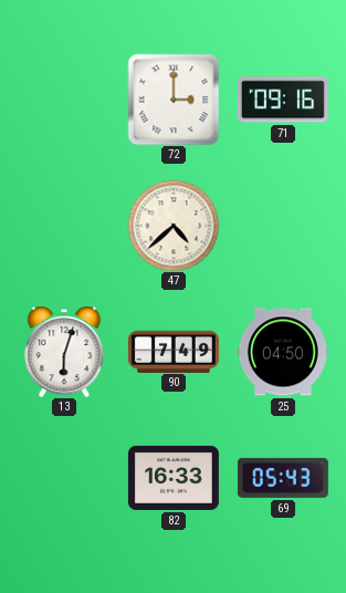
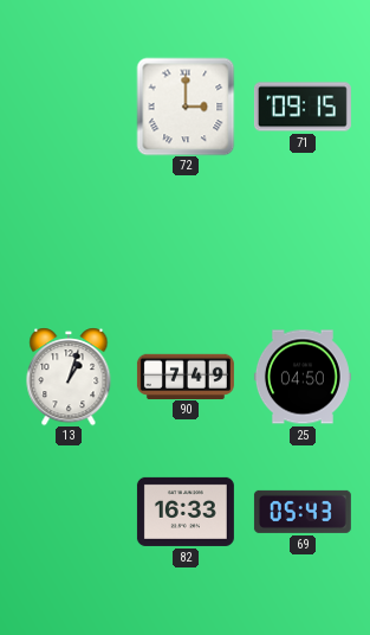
71: 09:16 -> 09:15 (303, 107)
47: 4:38 -> none (174, 226)
13: 6:03 -> 1:03 (69, 377)
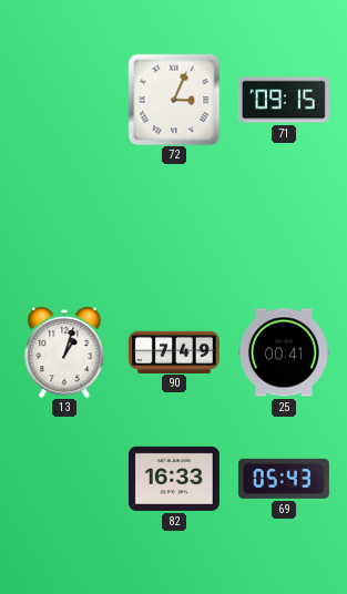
72: 3:00 -> 3:04 (174, 100)
25: 04:50 -> 00:41 (284, 352)
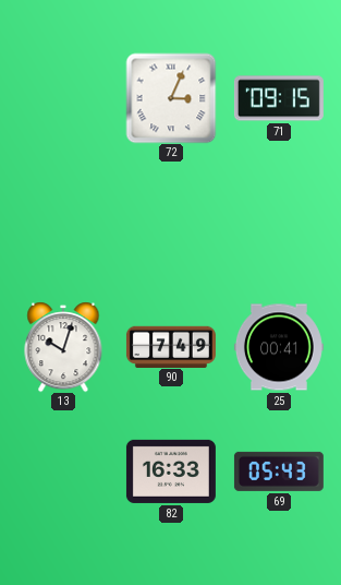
13: 1:03 -> 10:03 (63, 347)
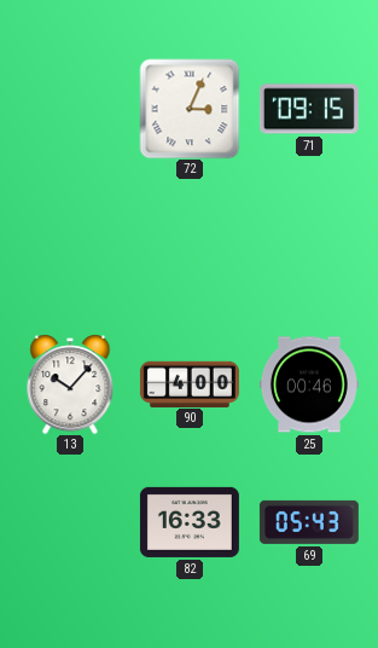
13: 10:03 -> 10:07 (70, 384)
90: 7:49 -> 4:00 (190, 383)
25: 00:41 -> 00:46 (309, 384)
